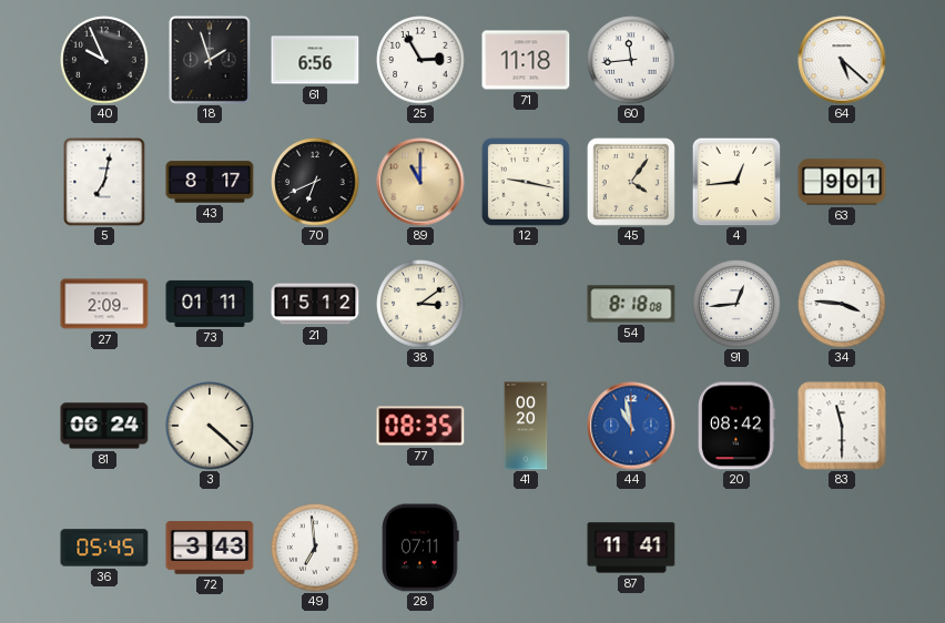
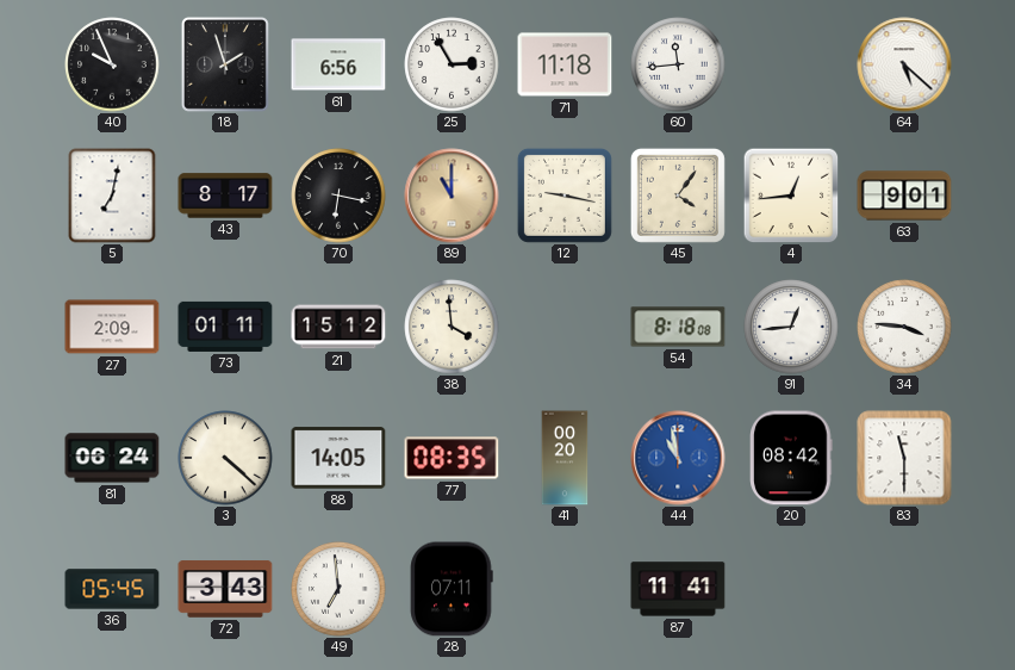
70: 6:41 -> 6:17 (338, 196)
38: 3:09 -> 3:59 (452, 327)
88: none -> 14:05 (338, 458)
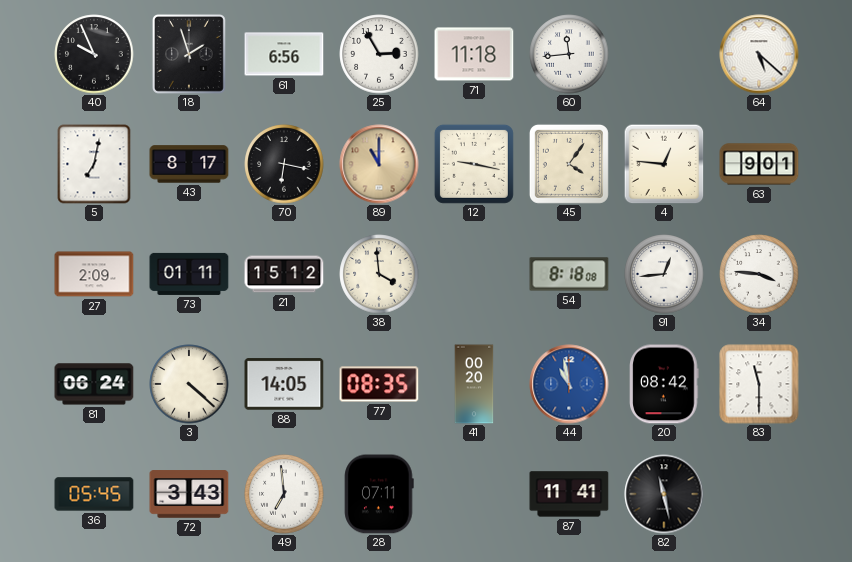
4: 12:44 -> 12:46 (664, 164)
82: none -> 11:28 (664, 494)
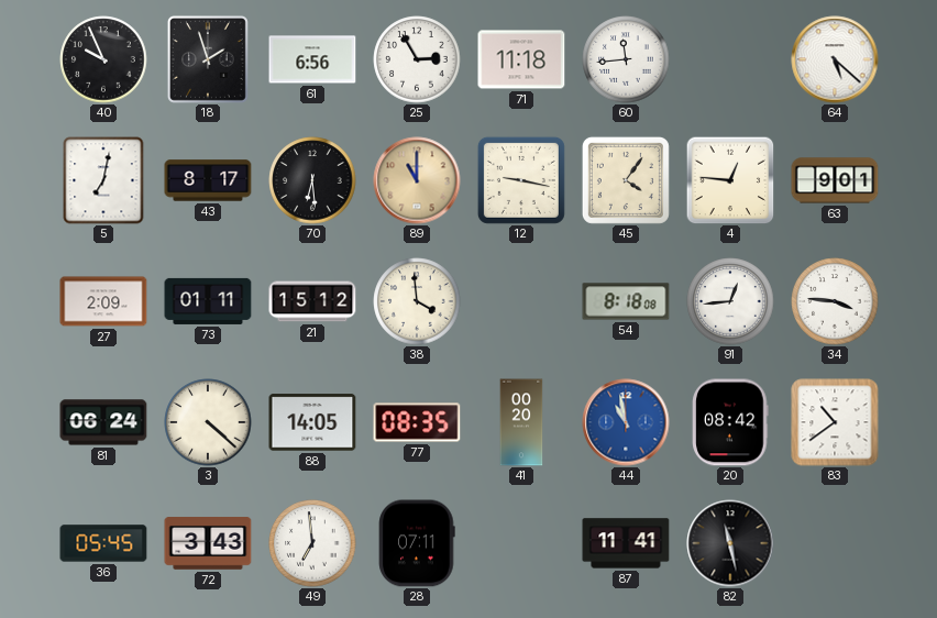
70: 6:17 -> 6:29 (312, 180)
83: 11:30 -> 10:39 (835, 422)
